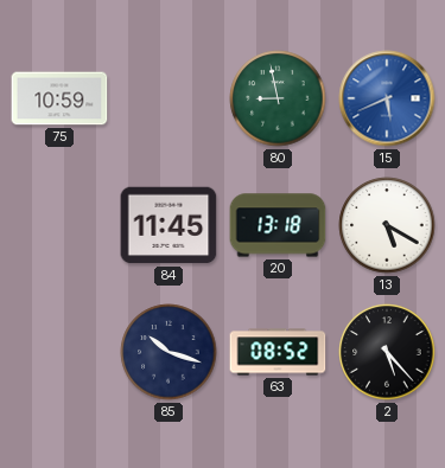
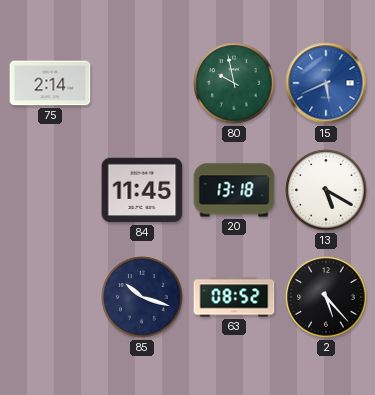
75: 10:59 -> 2:14 (50, 83)
80: 8:58 -> 9:58 (234, 83)
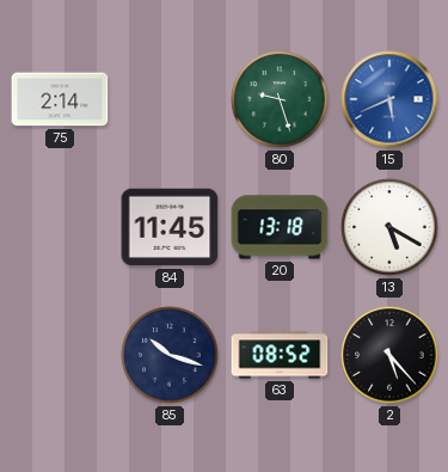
80: 9:58 -> 9:27 (280, 99)
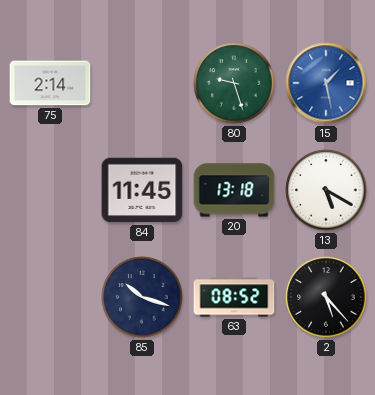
15: 5:41 -> 1:28 (326, 83)
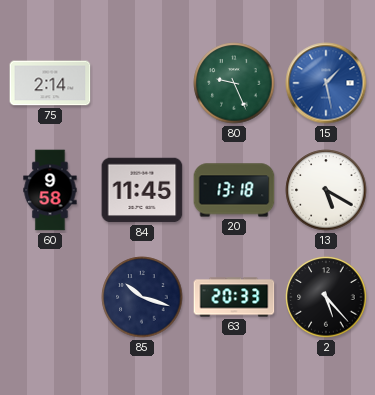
80: 9:27 -> 9:26 (234, 83)
60: none -> 9:58 (50, 190)
63: 08:52 -> 20:33 (234, 297)
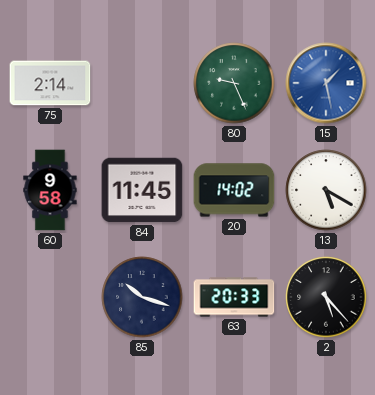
20: 13:18 -> 14:02 (234, 190)
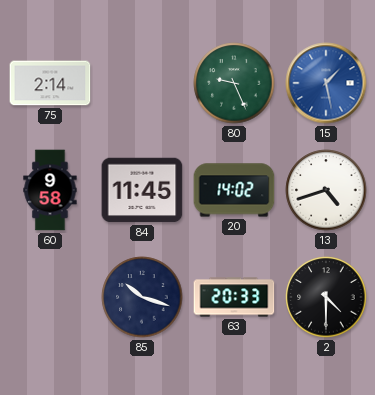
13: 5:20 -> 4:42 (326, 190)
2: 5:23 -> 4:30 (326, 297)
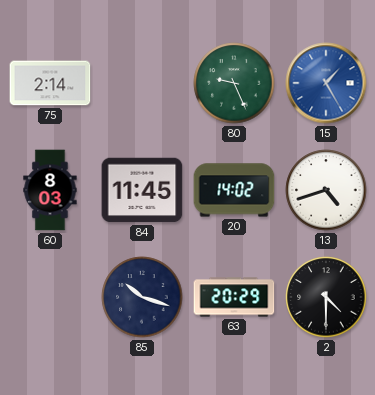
15: 1:28 -> 1:25 (326, 83)
60: 9:58 -> 8:03 (50, 190)
63: 20:33 -> 20:29 (234, 297)
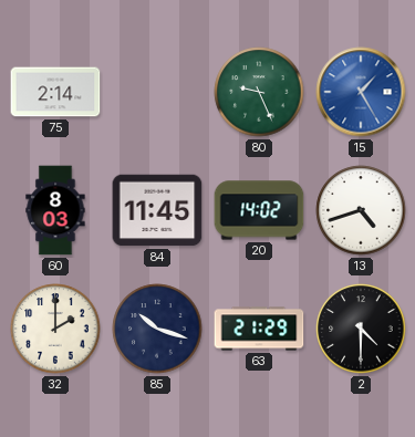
32: none -> 2:00 (55, 329)
63: 20:29 -> 21:29 (259, 329)
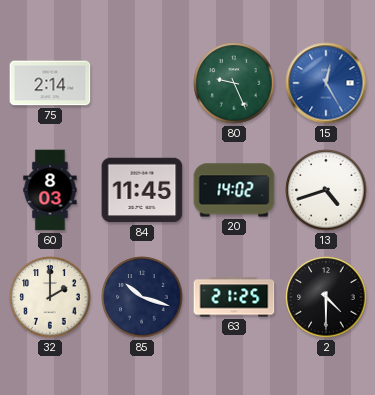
15: 1:25 -> 12:25 (326, 83)
63: 21:29 -> 21:25 (234, 297)
